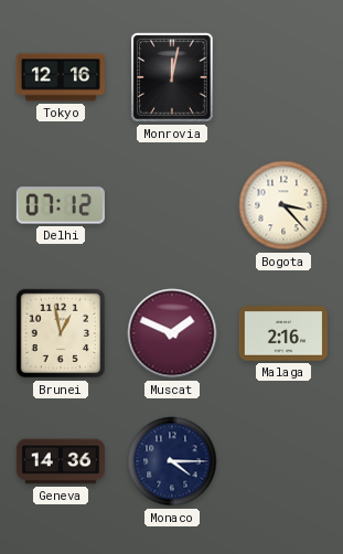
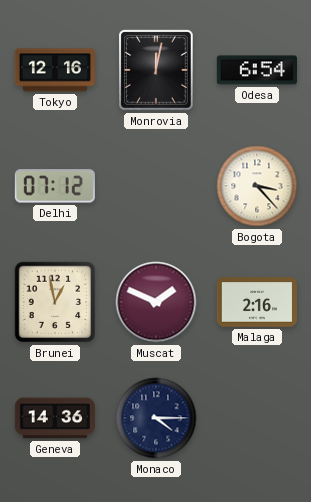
Odesa: none -> 6:54 (256, 70)
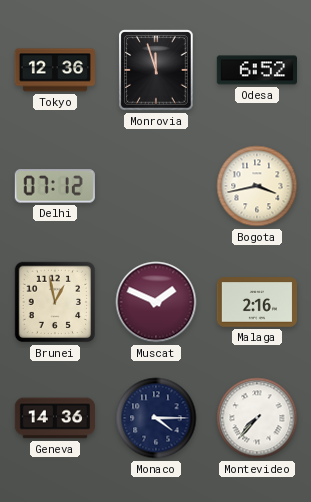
Tokyo: 12:16 -> 12:36 (54, 70)
Monrovia: 12:02 -> 11:57 (156, 70)
Odesa: 6:54 -> 6:52 (256, 70)
Bogota: 3:23 -> 3:43 (257, 186)
Montevideo: none -> 7:37 (257, 418)
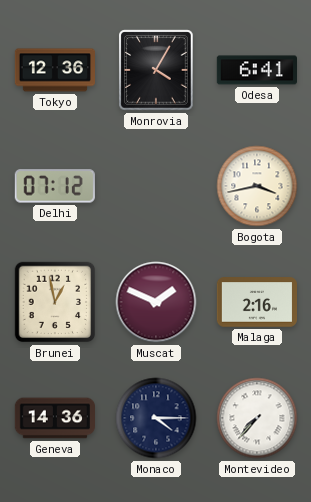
Monrovia: 11:57 -> 4:05 (156, 70)
Odesa: 6:52 -> 6:41 (256, 70)
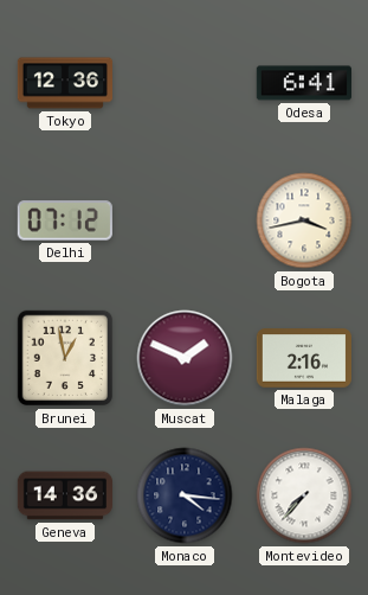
Monrovia: 4:05 -> none (156, 70)
Monaco: 4:15 -> 4:16 (185, 495)
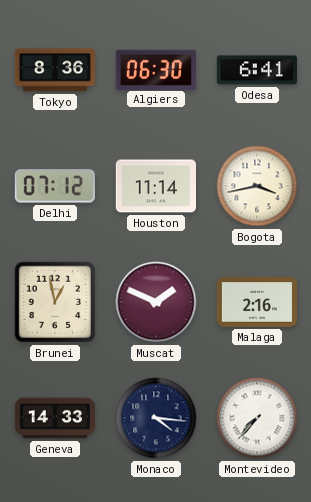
Tokyo: 12:36 -> 8:36 (54, 70)
Algiers: none -> 06:30 (156, 69)
Houston: none -> 11:14 (155, 186)
Geneva: 14:36 -> 14:33 (54, 418)
